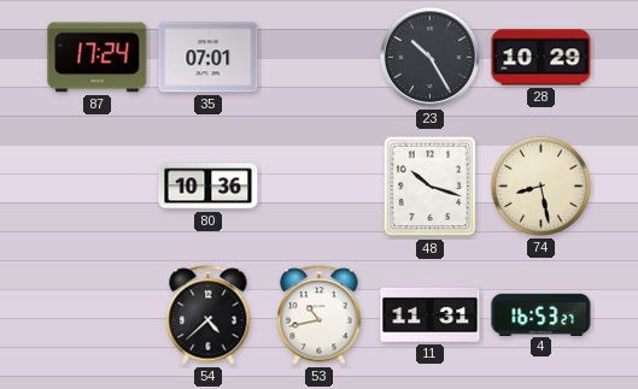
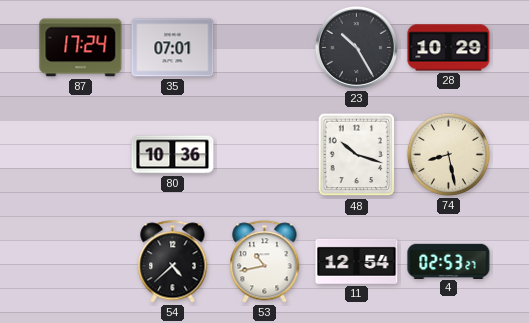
11: 11:31 -> 12:54 (357, 261)
4: 16:53 -> 02:53 (449, 261)
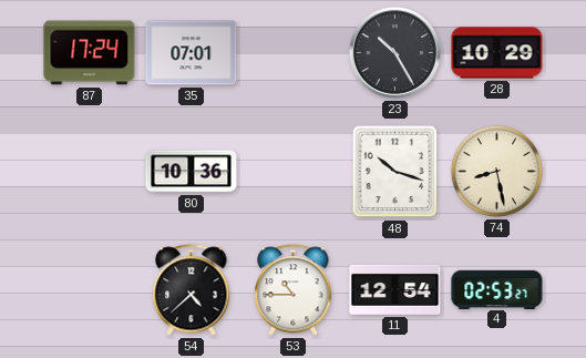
53: 10:43 -> 10:45 (294, 290)
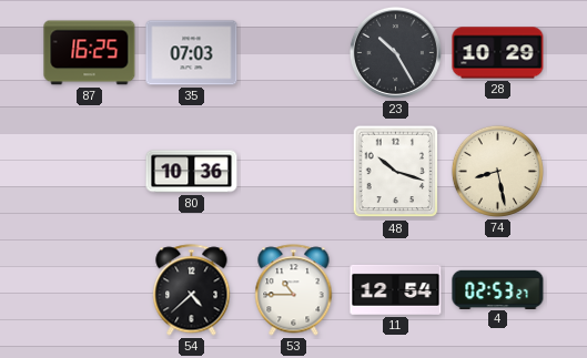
87: 17:24 -> 16:25 (90, 53)
35: 07:01 -> 07:03 (192, 53)
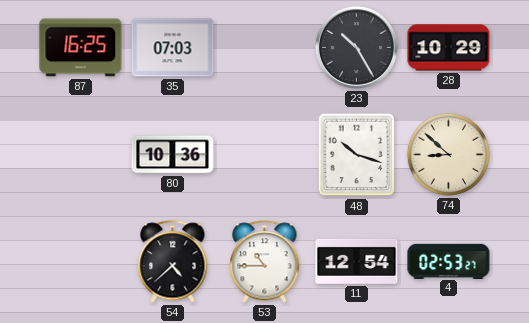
74: 8:28 -> 8:52 (448, 154)
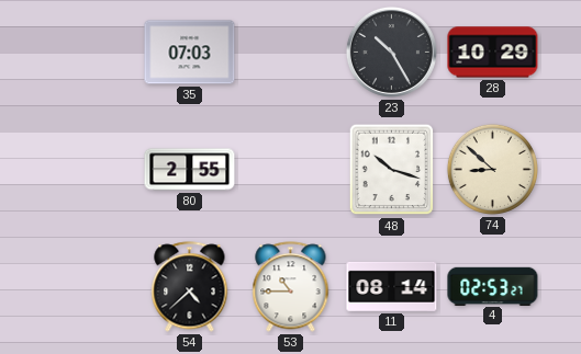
87: 16:25 -> none (81, 48)
80: 10:36 -> 2:55 (190, 170)
11: 12:54 -> 08:14 (392, 286)
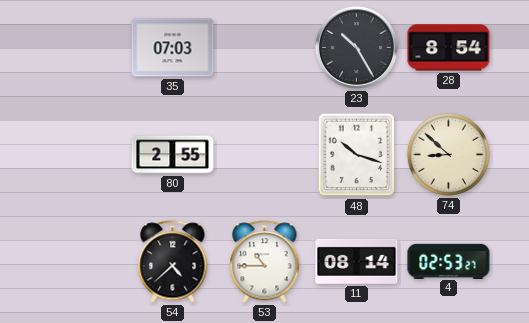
28: 10:29 -> 8:54 (449, 48)
